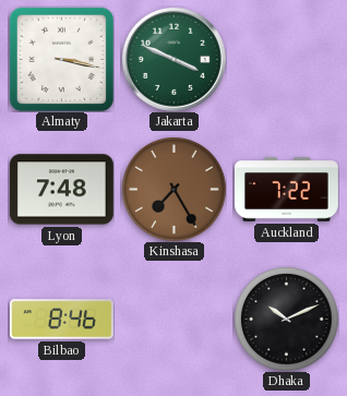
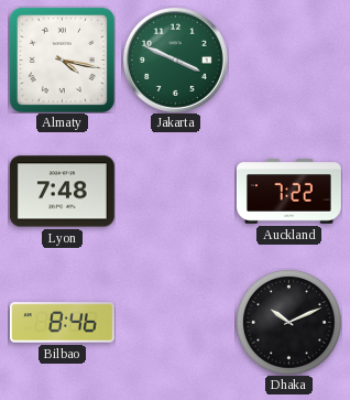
Almaty: 3:17 -> 4:17 (62, 60)
Kinshasa: 7:25 -> none (175, 190)
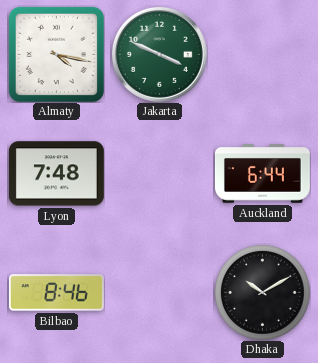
Auckland: 7:22 -> 6:44 (263, 174)
Dhaka: 10:11 -> 10:10 (263, 293)
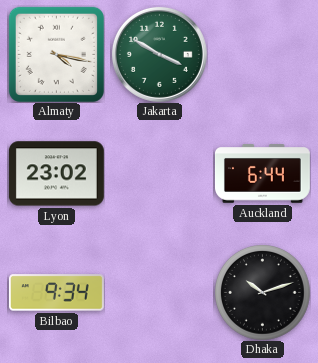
Jakarta: 3:49 -> 3:50 (159, 54)
Lyon: 7:48 -> 23:02 (56, 174)
Bilbao: 8:46 -> 9:34 (56, 293)
Dhaka: 10:10 -> 10:12 (263, 293)
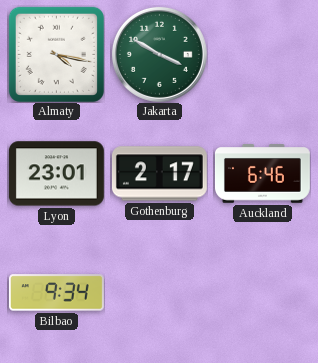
Lyon: 23:02 -> 23:01 (56, 174)
Gothenburg: none -> 2:17 (159, 174)
Auckland: 6:44 -> 6:46 (263, 174)
Dhaka: 10:12 -> none (263, 293)
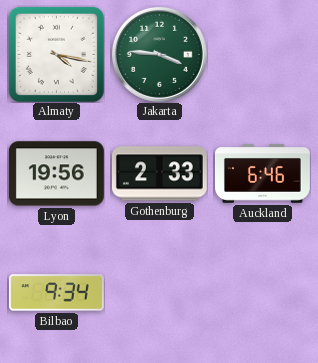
Jakarta: 3:50 -> 3:46 (159, 54)
Lyon: 23:01 -> 19:56 (56, 174)
Gothenburg: 2:17 -> 2:33 (159, 174)
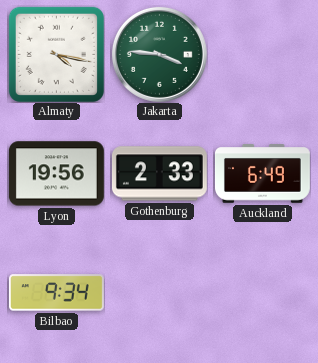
Auckland: 6:46 -> 6:49 (263, 174)
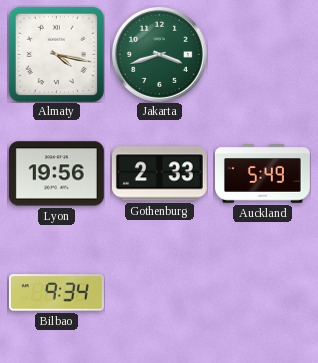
Jakarta: 3:46 -> 3:42 (159, 54)
Auckland: 6:49 -> 5:49 (263, 174)
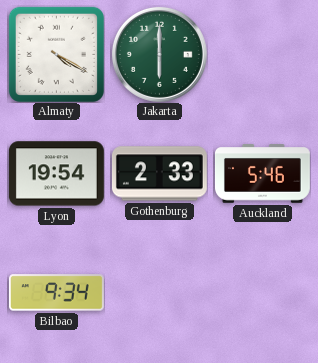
Almaty: 4:17 -> 4:20 (56, 54)
Jakarta: 3:42 -> 6:00 (159, 54)
Lyon: 19:56 -> 19:54 (56, 174)
Auckland: 5:49 -> 5:46 (263, 174)
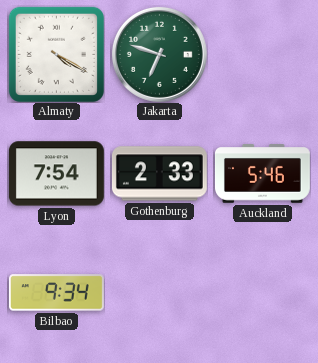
Jakarta: 6:00 -> 6:48 (159, 54)
Lyon: 19:54 -> 7:54 (56, 174)
